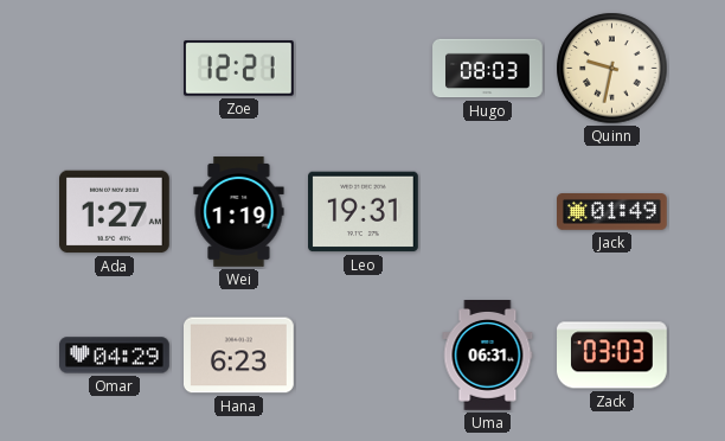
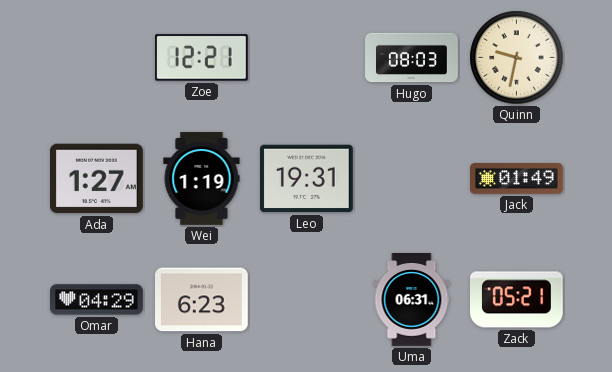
Zack: 03:03 -> 05:21 (517, 300)
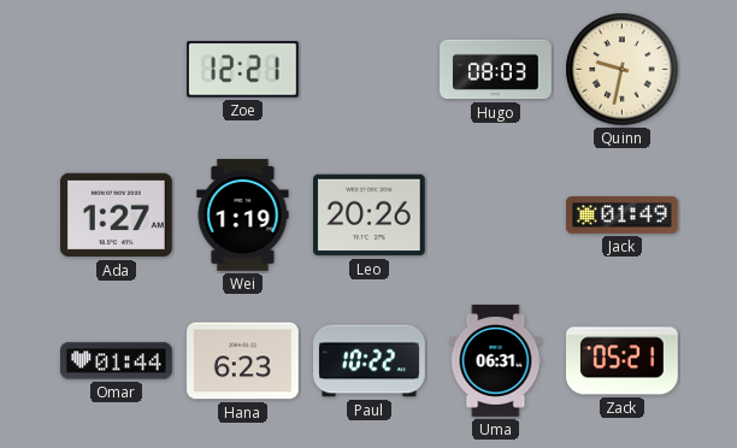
Leo: 19:31 -> 20:26 (370, 216)
Omar: 04:29 -> 01:44 (117, 361)
Paul: none -> 10:22 (370, 361)
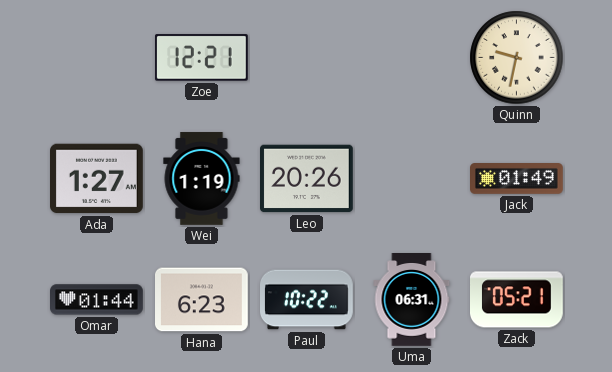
Hugo: 08:03 -> none (496, 70)
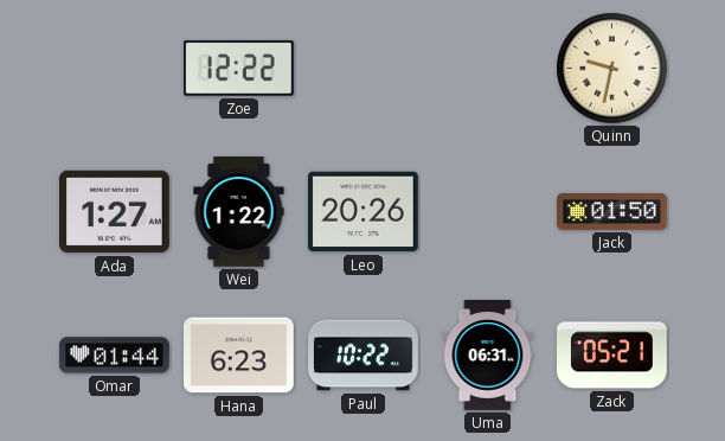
Zoe: 12:21 -> 12:22 (239, 69)
Wei: 1:19 -> 1:22 (239, 212)
Jack: 01:49 -> 01:50 (612, 212)
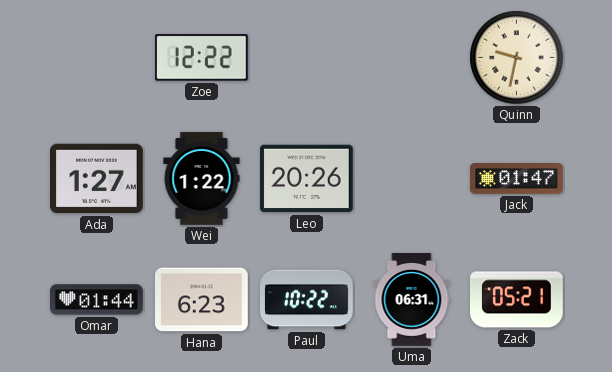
Jack: 01:50 -> 01:47 (517, 179)
